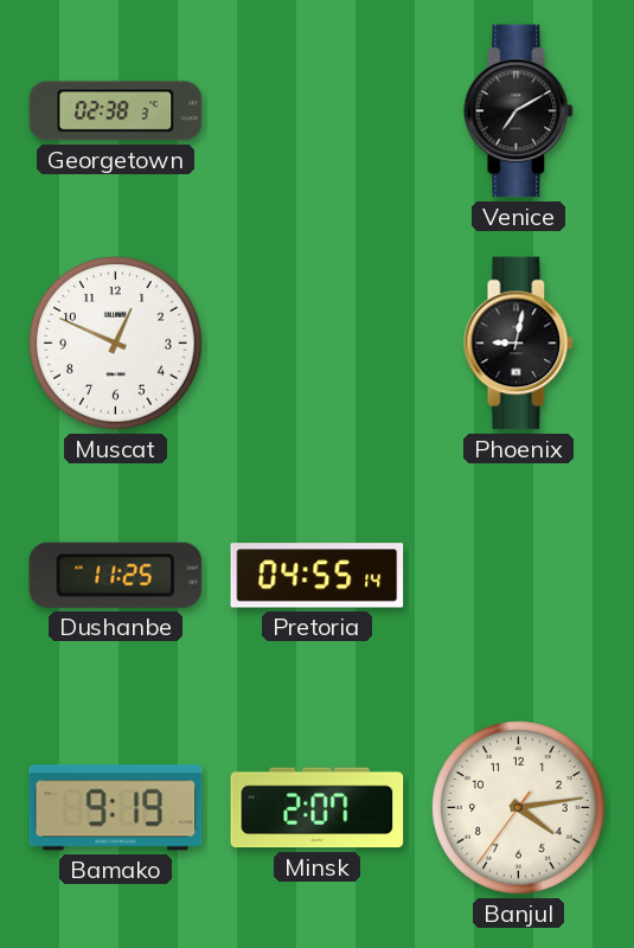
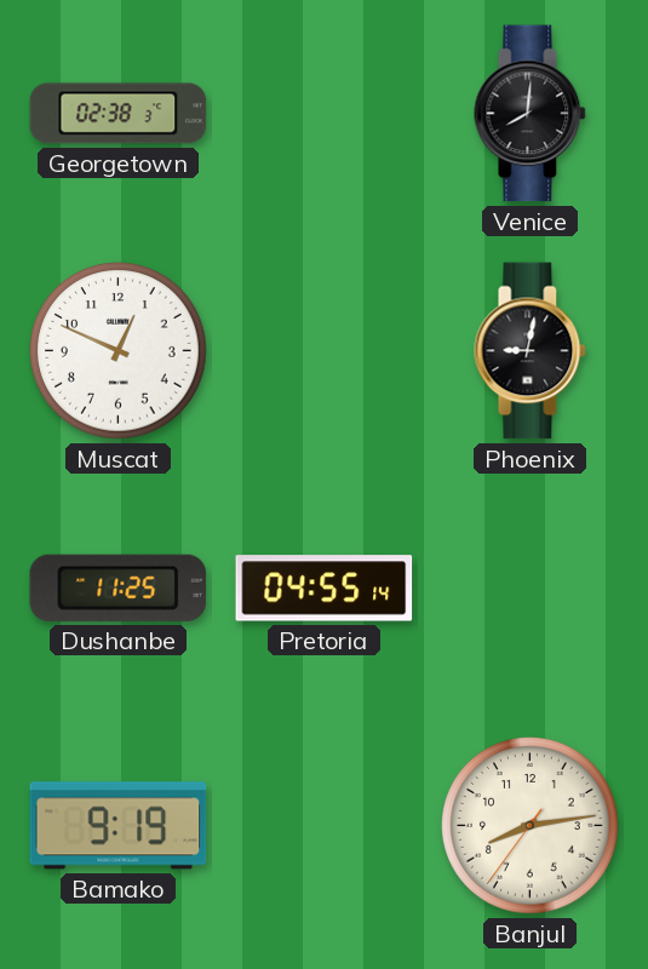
Venice: 7:10 -> 8:01 (531, 114)
Minsk: 2:07 -> none (318, 808)
Banjul: 4:13 -> 8:13 (531, 826)
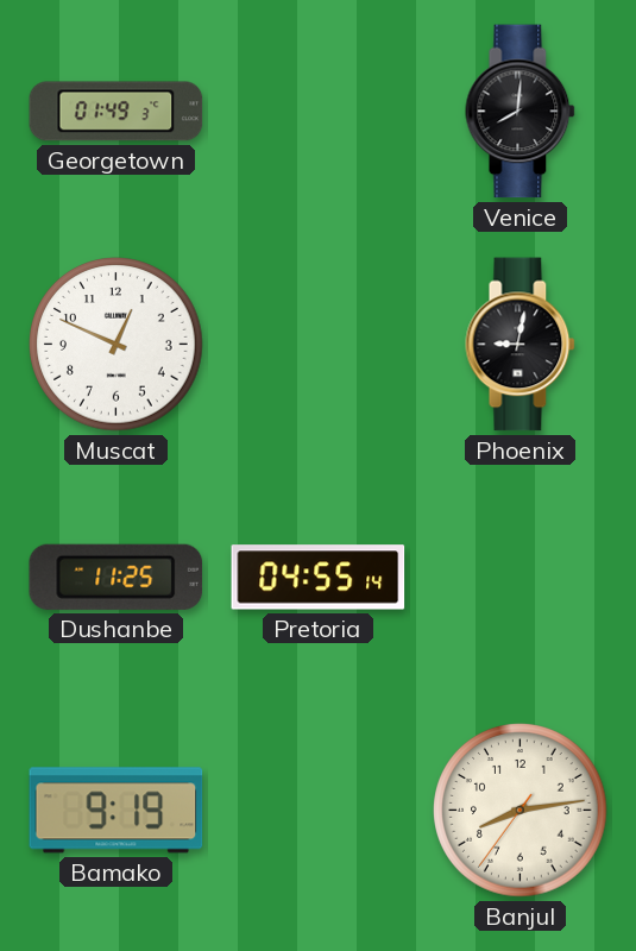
Georgetown: 02:38 -> 01:49 (117, 112)
